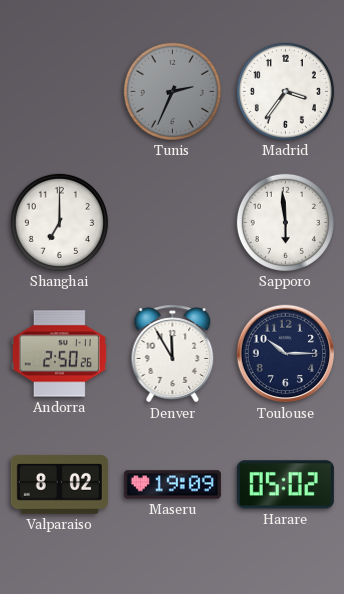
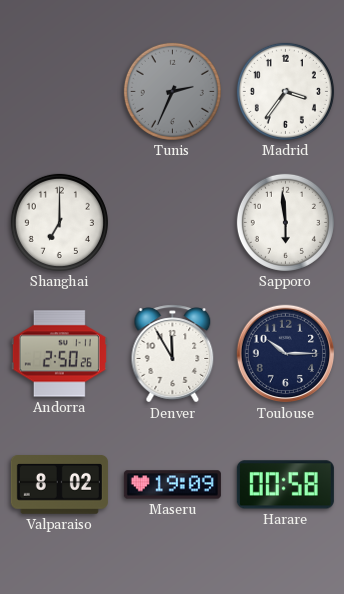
Harare: 05:02 -> 00:58 (285, 485)
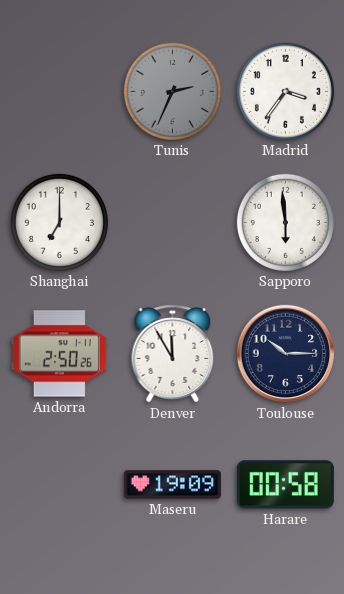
Valparaiso: 8:02 -> none (59, 485)
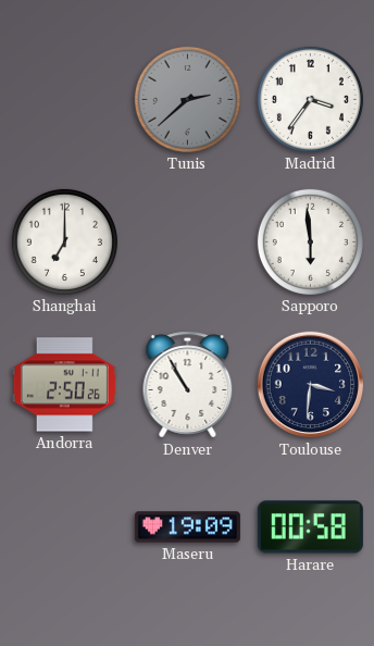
Tunis: 2:34 -> 2:38 (187, 99)
Denver: 11:55 -> 10:55 (188, 385)
Toulouse: 10:15 -> 3:31 (311, 385)
